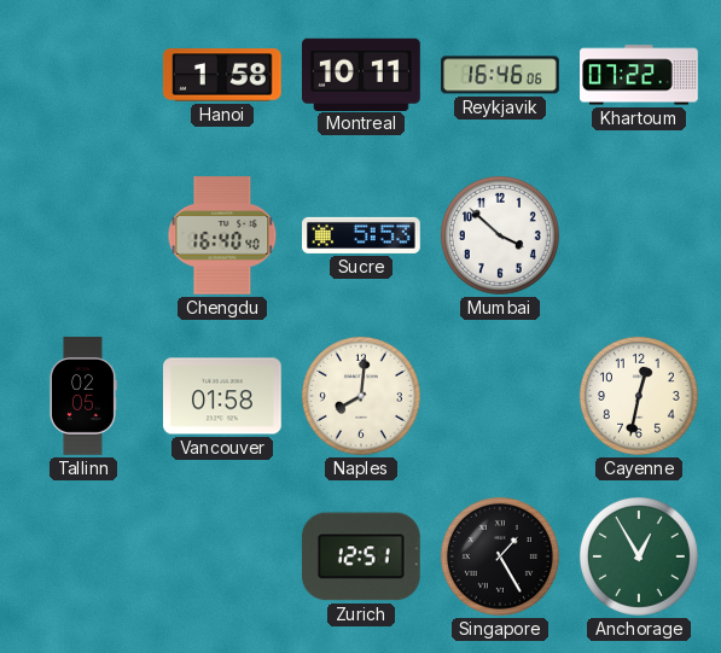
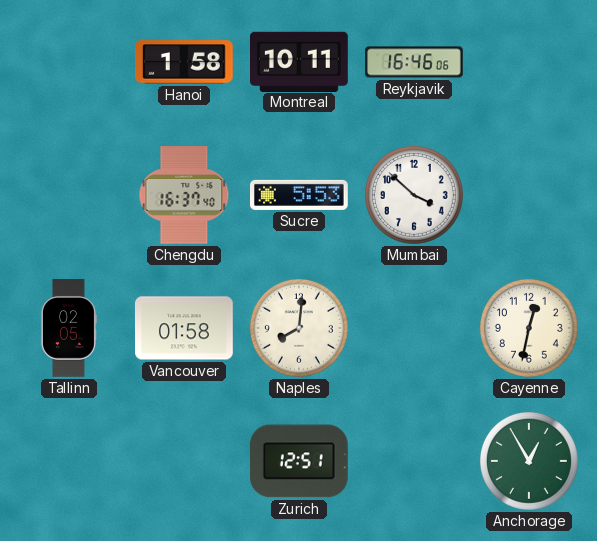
Khartoum: 07:22 -> none (639, 75)
Chengdu: 16:40 -> 16:37 (184, 196)
Singapore: 1:25 -> none (500, 556)
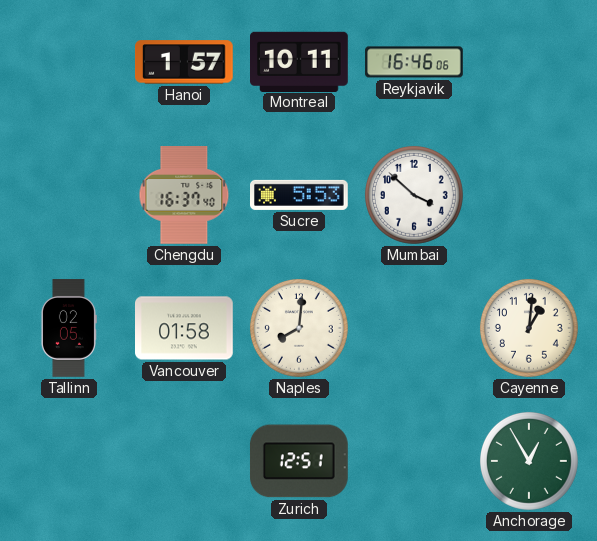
Hanoi: 1:58 -> 1:57 (185, 62)
Cayenne: 12:32 -> 1:01 (529, 328)
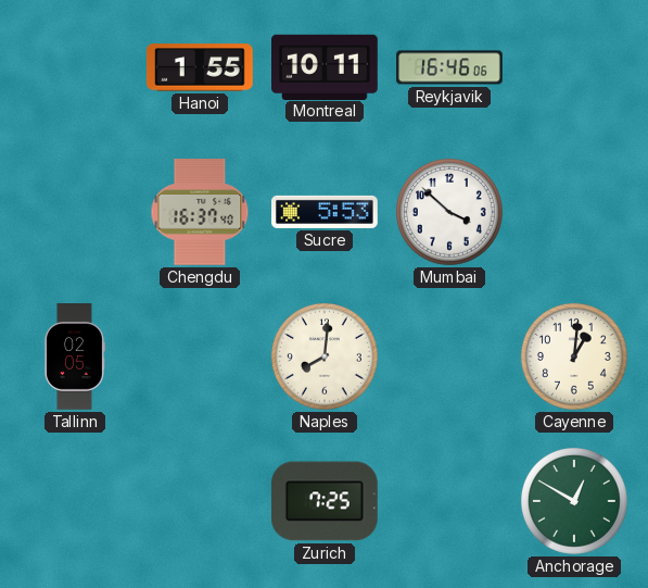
Hanoi: 1:57 -> 1:55 (201, 67)
Vancouver: 01:58 -> none (185, 328)
Zurich: 12:51 -> 7:25 (325, 501)
Anchorage: 12:55 -> 12:50 (574, 501)
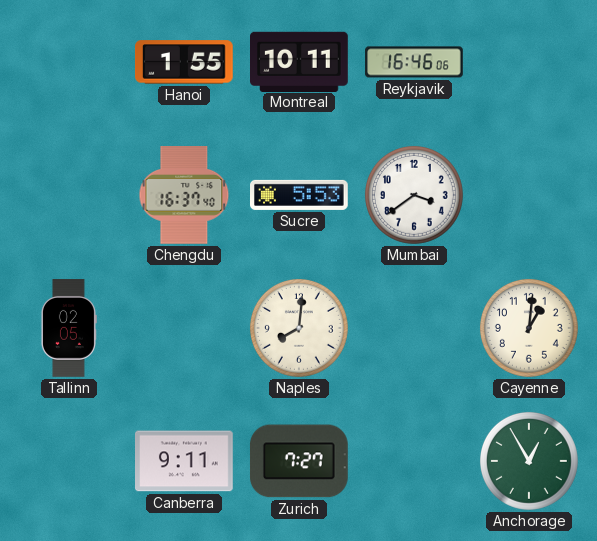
Mumbai: 3:52 -> 3:39 (414, 195)
Canberra: none -> 9:11 (185, 461)
Zurich: 7:25 -> 7:27 (299, 461)
Anchorage: 12:50 -> 12:55 (529, 461)
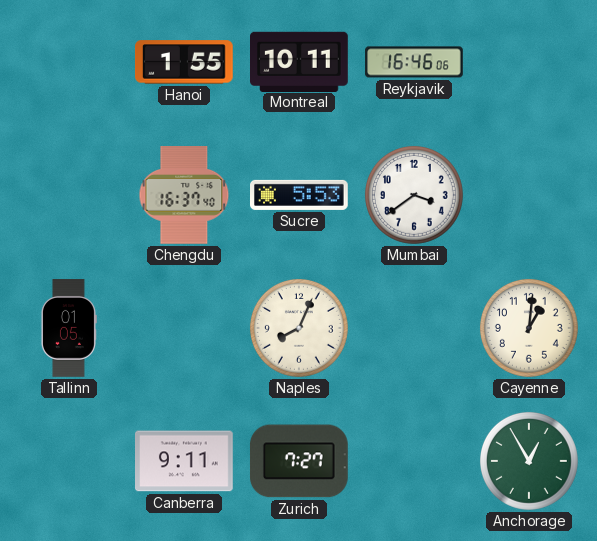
Tallinn: 02:05 -> 01:05 (68, 328)
Naples: 8:01 -> 8:04 (299, 328)
